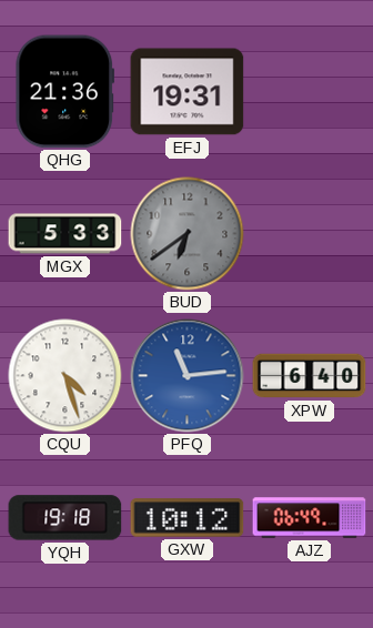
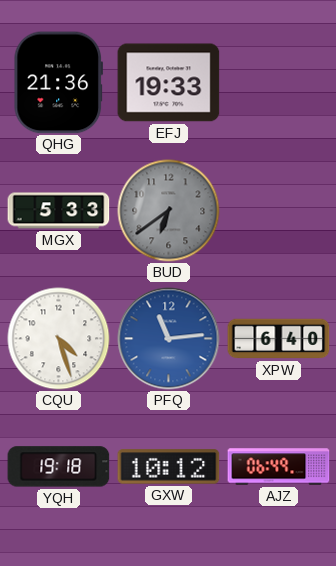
EFJ: 19:31 -> 19:33 (169, 83)
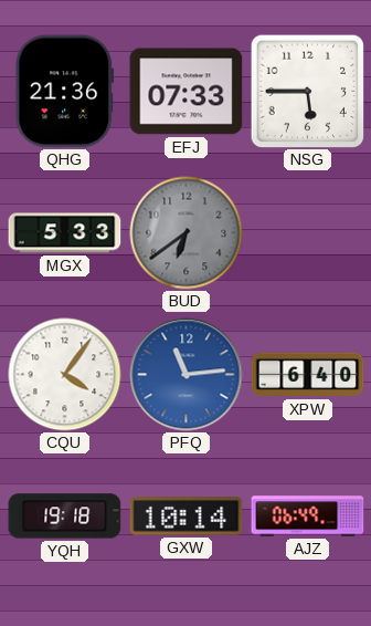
EFJ: 19:33 -> 07:33 (187, 92)
NSG: none -> 5:45 (307, 91)
CQU: 4:27 -> 4:06 (65, 375)
GXW: 10:12 -> 10:14 (187, 517)
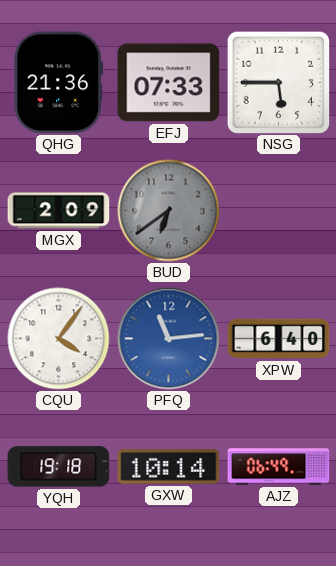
MGX: 5:33 -> 2:09 (59, 211)
